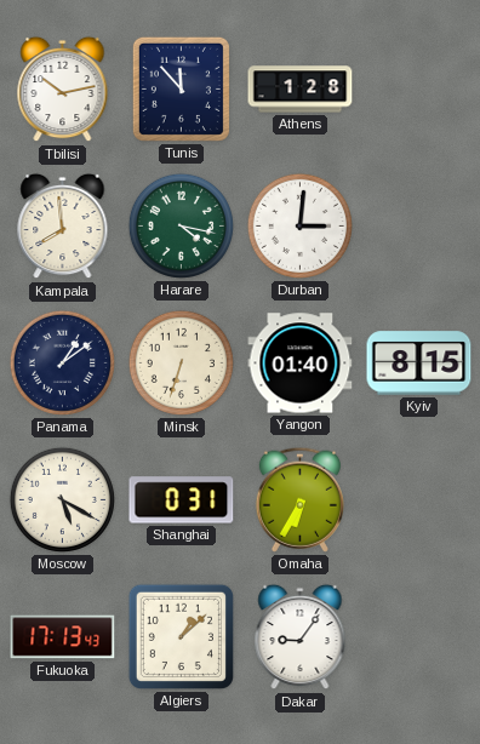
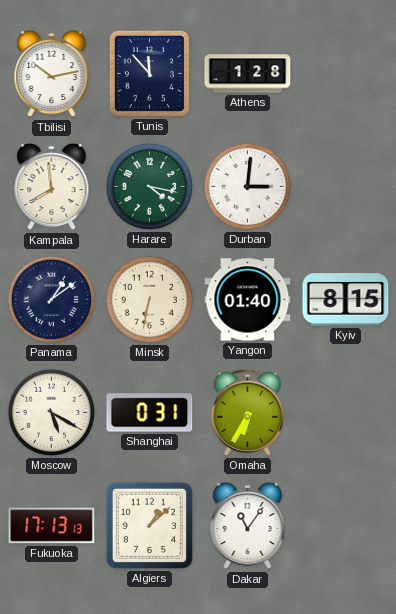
Minsk: 6:33 -> 6:32 (149, 299)
Fukuoka: 17:13:43 -> 17:13:13 (52, 526)
Dakar: 9:06 -> 11:06 (248, 526)
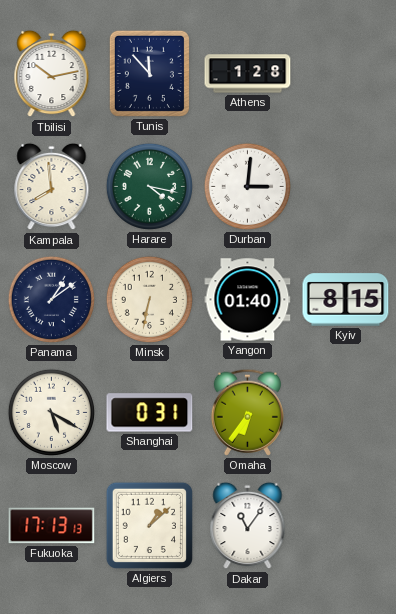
Omaha: 6:35 -> 6:36 (247, 412)
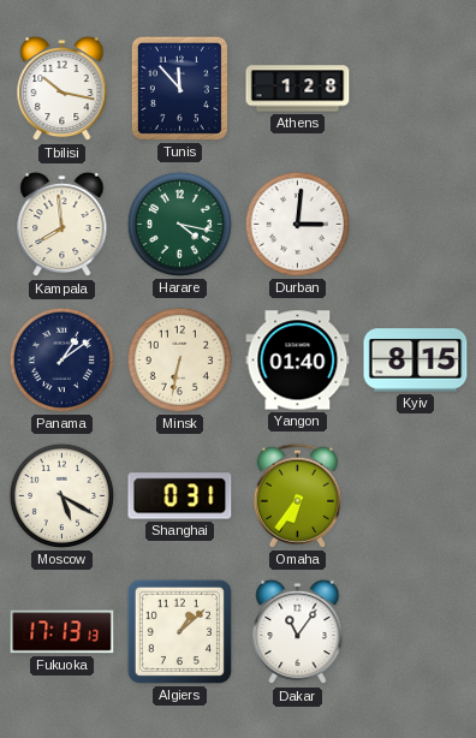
Tbilisi: 10:13 -> 10:17 (63, 89)
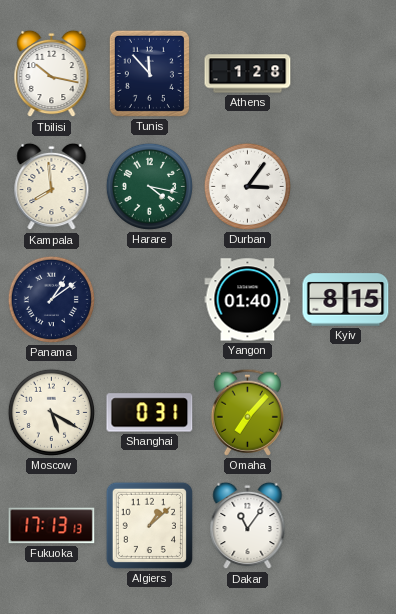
Durban: 3:01 -> 3:06 (247, 186)
Minsk: 6:32 -> none (179, 359)
Omaha: 6:36 -> 7:07 (247, 412)
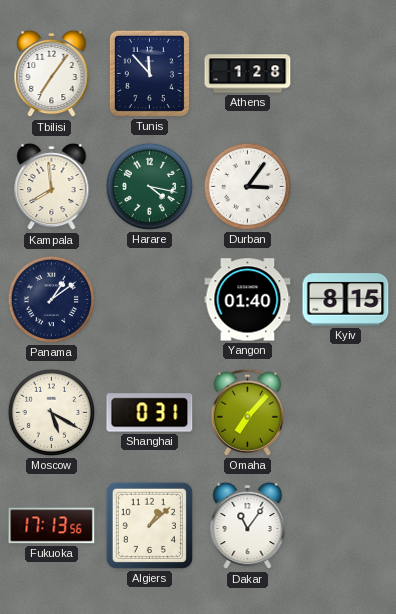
Tbilisi: 10:17 -> 7:06 (52, 74)
Fukuoka: 17:13:13 -> 17:13:56 (52, 526)
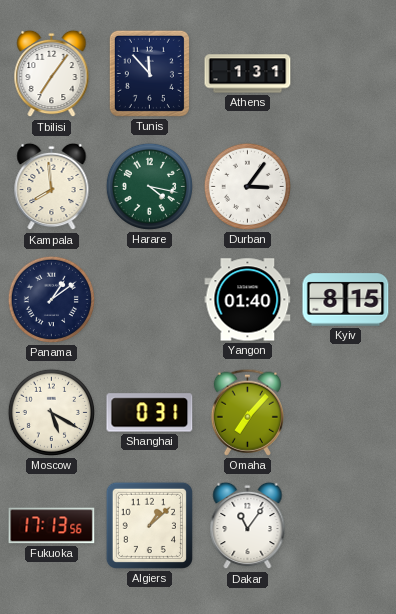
Athens: 1:28 -> 1:31 (248, 74)
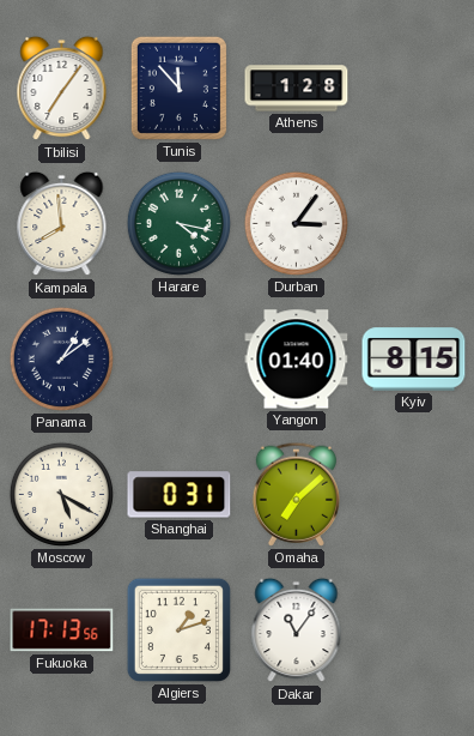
Athens: 1:31 -> 1:28 (297, 89)
Omaha: 7:07 -> 7:08 (296, 494)
Algiers: 1:08 -> 1:12 (178, 629)
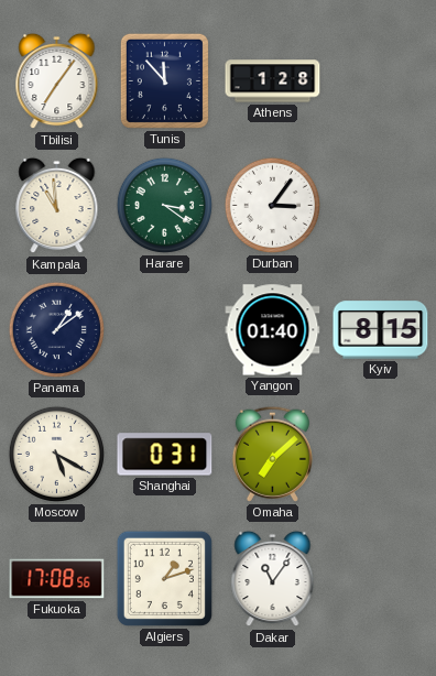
Kampala: 7:59 -> 10:59 (57, 206)
Harare: 4:17 -> 3:21 (164, 205)
Fukuoka: 17:13 -> 17:08 (57, 579)
